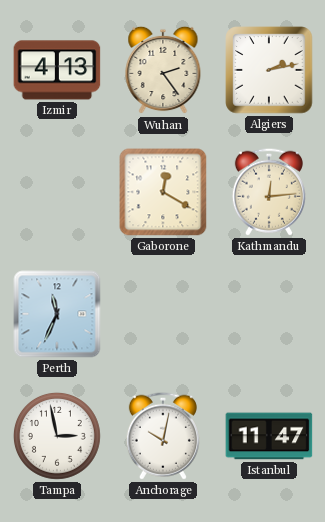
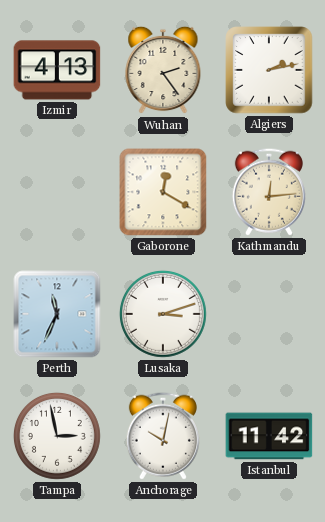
Lusaka: none -> 3:12 (163, 314)
Istanbul: 11:47 -> 11:42 (269, 436)
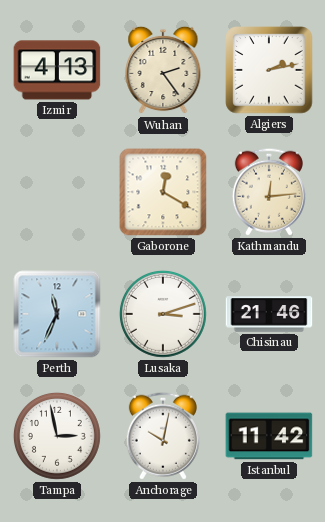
Chisinau: none -> 21:46 (269, 314)
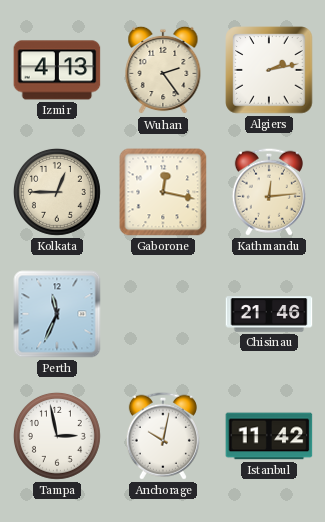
Kolkata: none -> 12:45 (57, 192)
Gaborone: 12:20 -> 12:17 (163, 192)
Lusaka: 3:12 -> none (163, 314)
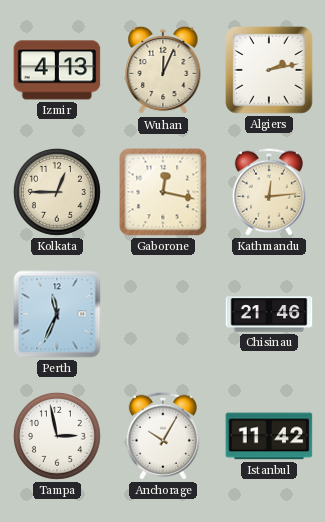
Wuhan: 2:24 -> 12:04 (163, 70)
Anchorage: 10:02 -> 10:05 (163, 436)
